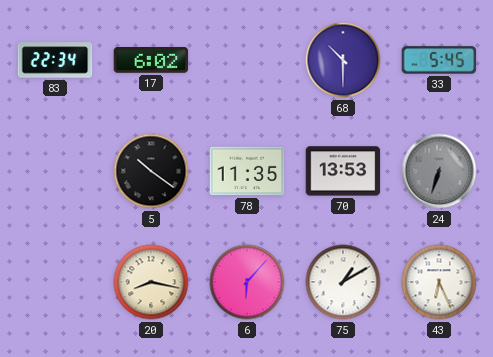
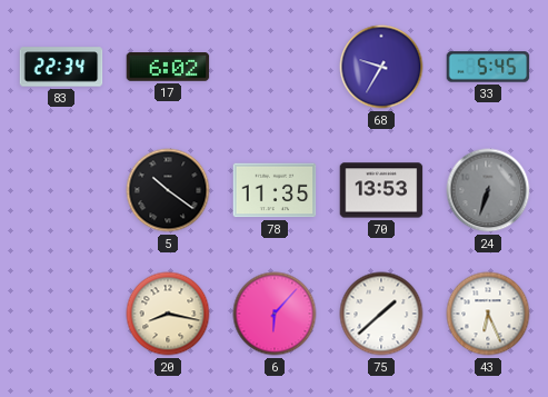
68: 10:30 -> 9:35 (381, 67)
75: 1:10 -> 1:38 (381, 314)
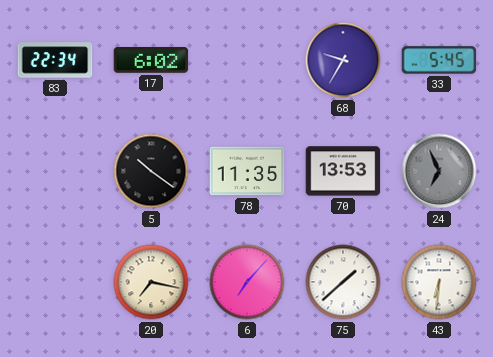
24: 6:33 -> 6:56 (439, 171)
20: 8:17 -> 7:17 (151, 282)
6: 6:07 -> 7:07 (247, 282)
43: 6:26 -> 6:31 (439, 282)
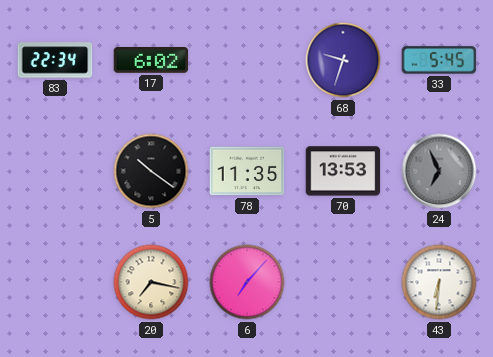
68: 9:35 -> 9:33 (343, 60)
75: 1:38 -> none (343, 282)
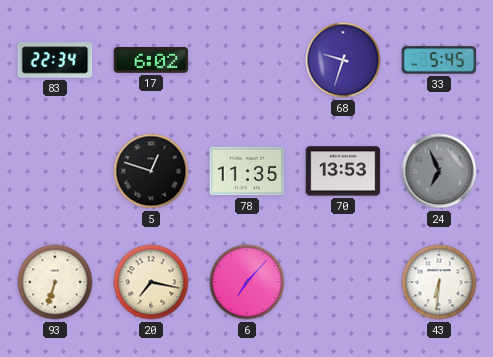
5: 10:21 -> 12:48 (151, 171)
93: none -> 6:33 (55, 282)
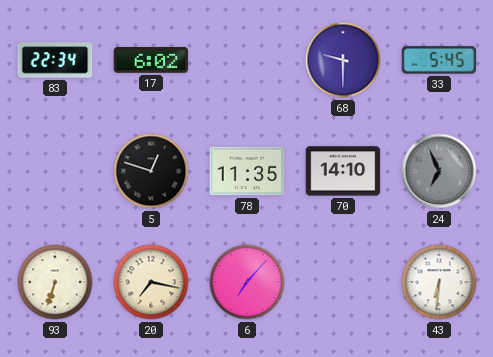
68: 9:33 -> 9:30 (343, 60)
70: 13:53 -> 14:10 (343, 171)
